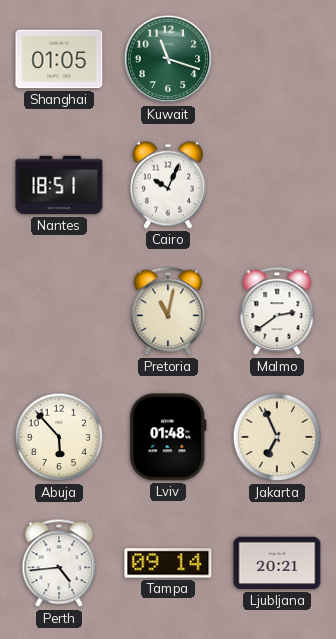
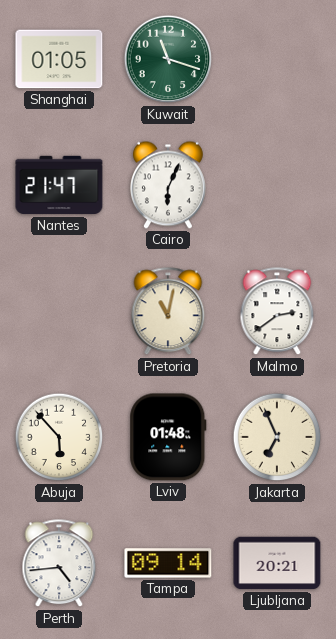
Nantes: 18:51 -> 21:47 (59, 185)
Cairo: 10:04 -> 6:04 (168, 185)
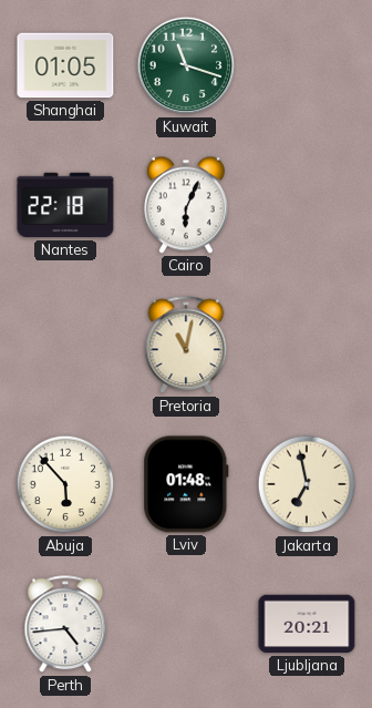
Nantes: 21:47 -> 22:18 (65, 205)
Malmo: 2:39 -> none (277, 312)
Jakarta: 6:56 -> 6:58 (307, 484)
Tampa: 09:14 -> none (168, 563)
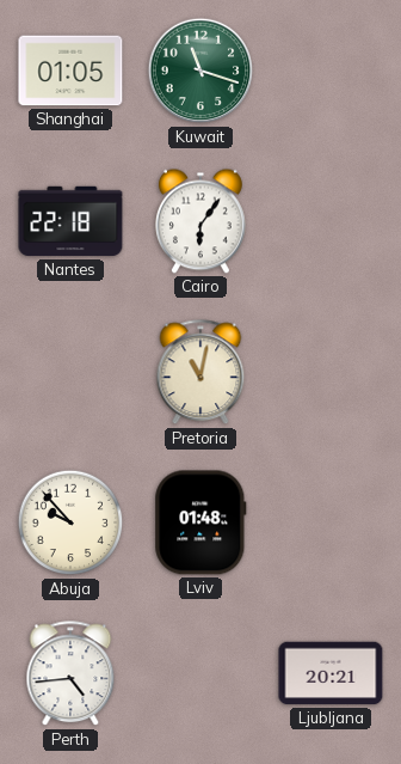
Cairo: 6:04 -> 6:06 (200, 221)
Abuja: 5:53 -> 9:53 (70, 522)
Jakarta: 6:58 -> none (307, 484)
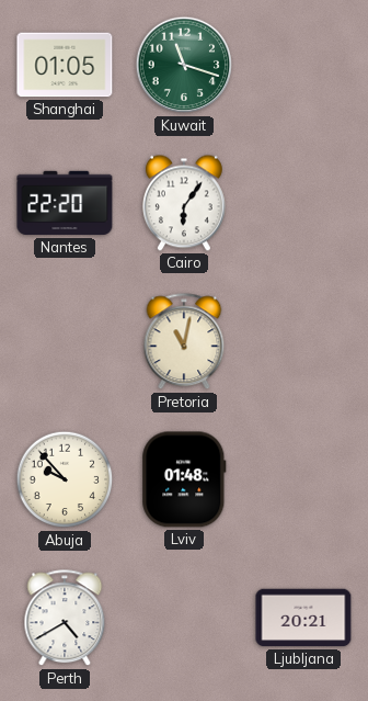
Nantes: 22:18 -> 22:20 (65, 203)
Perth: 4:44 -> 4:40 (65, 619)
